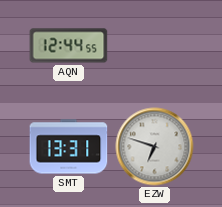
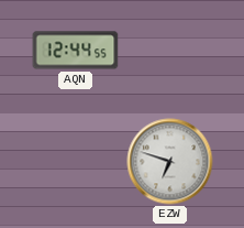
SMT: 13:31 -> none (69, 147)
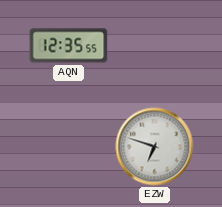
AQN: 12:44 -> 12:35 (69, 46)
